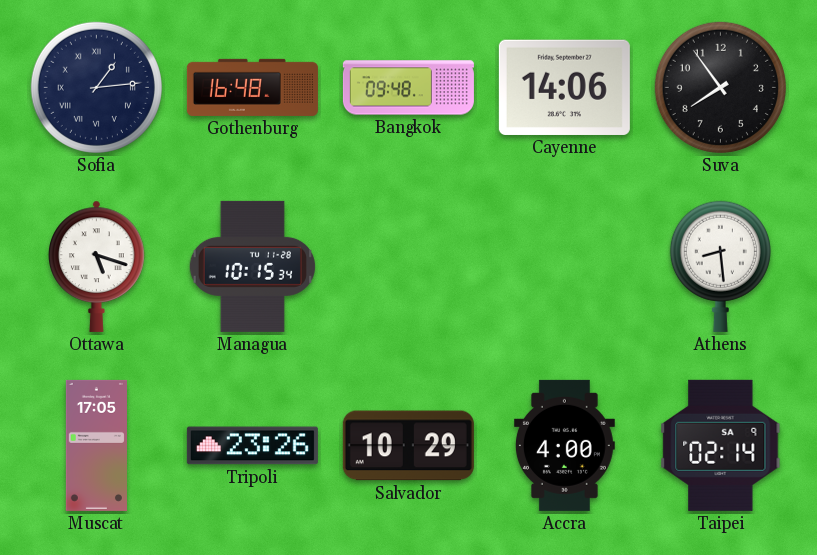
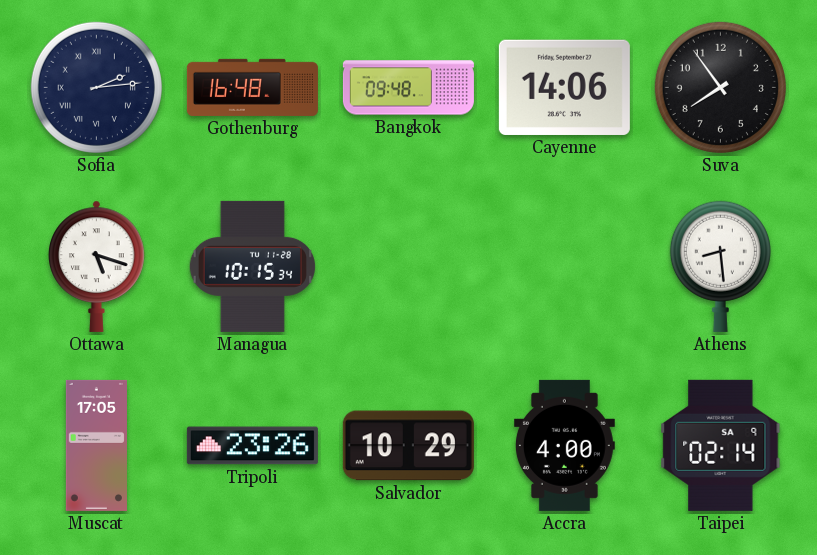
Sofia: 1:14 -> 2:14 (96, 87)
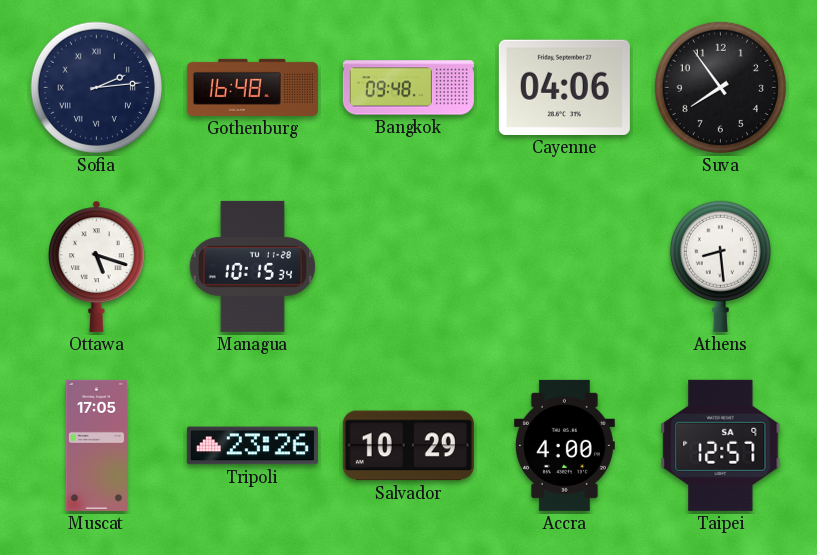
Cayenne: 14:06 -> 04:06 (564, 87)
Taipei: 02:14 -> 12:57 (721, 445)
